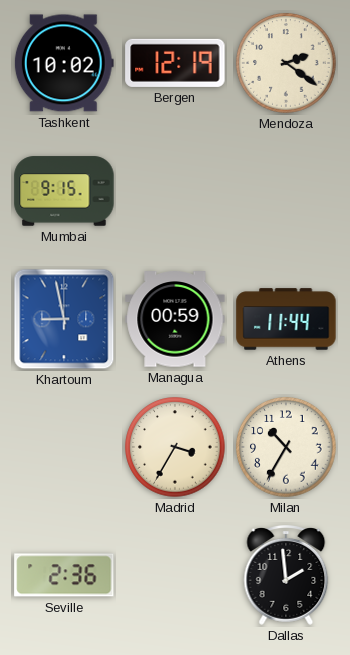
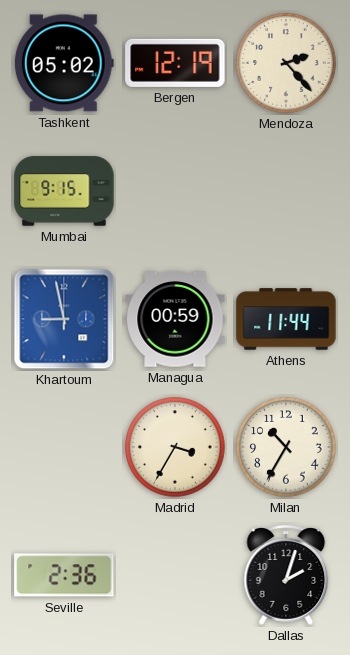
Tashkent: 10:02 -> 05:02 (64, 63)
Mendoza: 2:21 -> 2:23 (286, 63)
Dallas: 1:59 -> 2:03 (286, 576)
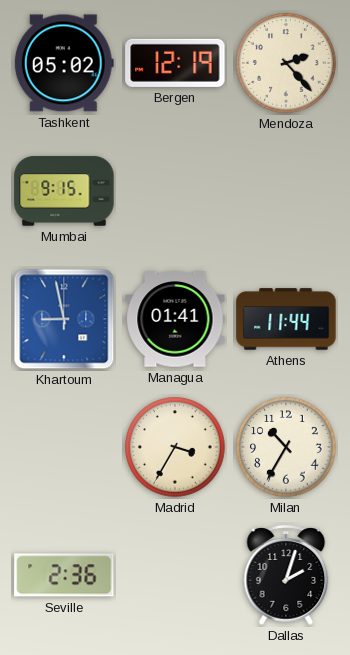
Managua: 00:59 -> 01:41 (175, 319)
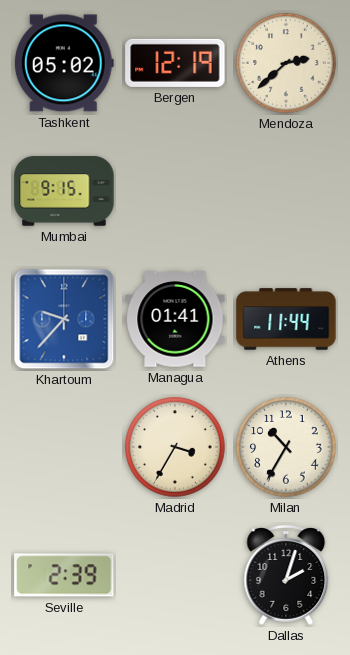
Mendoza: 2:23 -> 2:38 (286, 63)
Khartoum: 8:58 -> 9:37 (64, 319)
Seville: 2:36 -> 2:39 (64, 575)
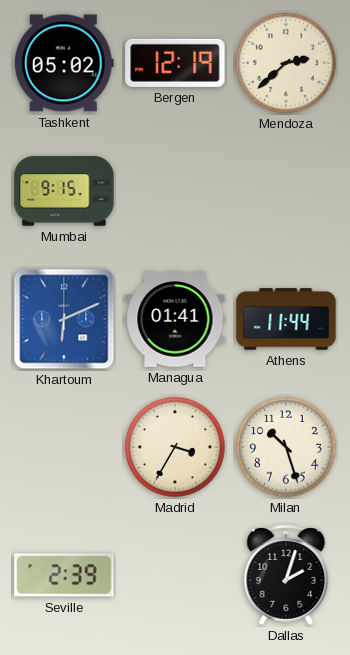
Khartoum: 9:37 -> 6:11 (64, 319)
Milan: 10:35 -> 10:27 (286, 447)
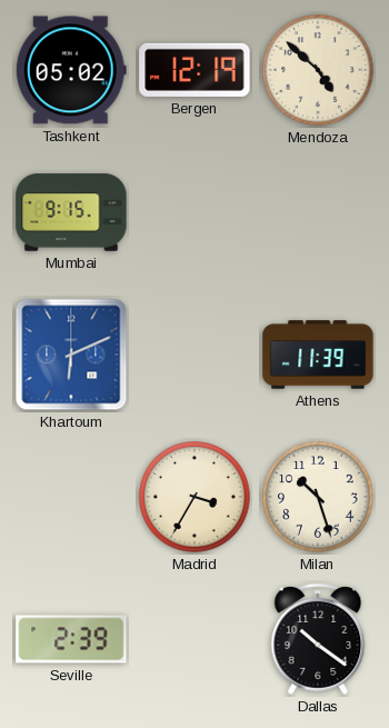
Mendoza: 2:38 -> 4:52 (318, 70)
Managua: 01:41 -> none (175, 319)
Athens: 11:44 -> 11:39 (318, 355)
Dallas: 2:03 -> 10:21 (318, 640)
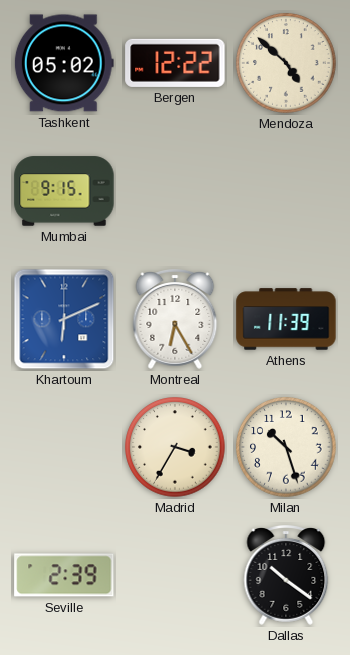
Bergen: 12:19 -> 12:22 (175, 63)
Montreal: none -> 6:25 (175, 320)
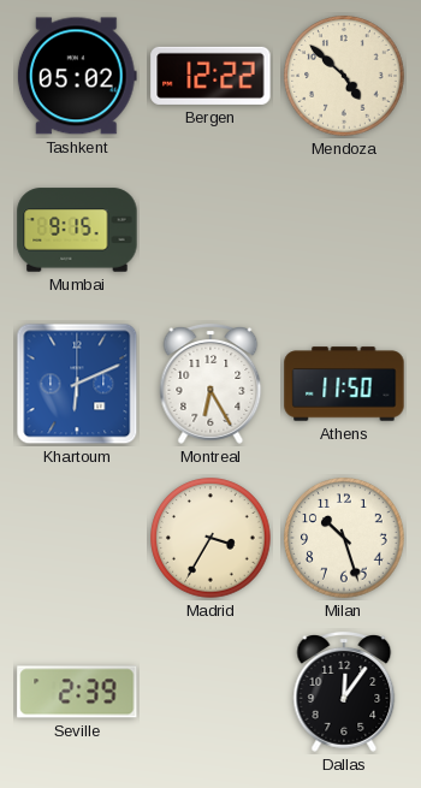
Athens: 11:39 -> 11:50 (344, 384)
Dallas: 10:21 -> 12:06 (344, 693)
